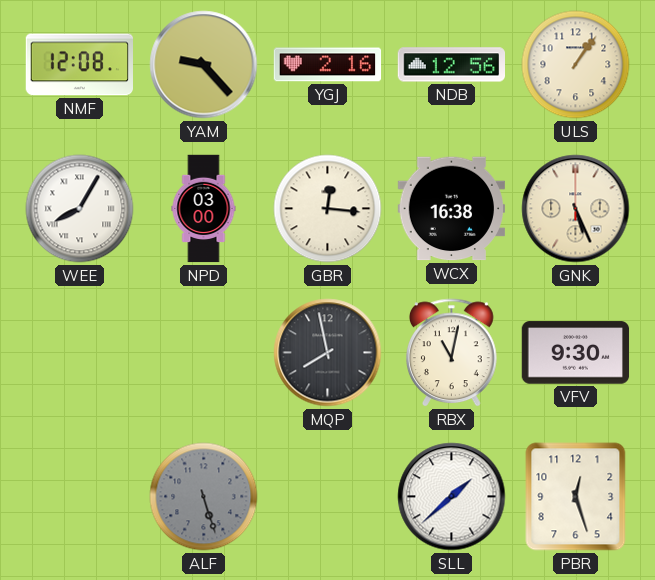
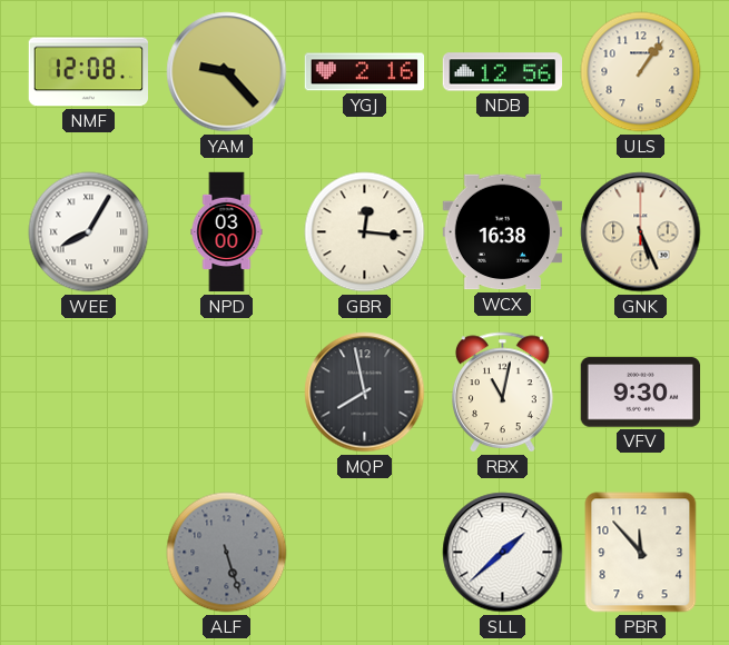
PBR: 12:27 -> 11:53 (641, 553)
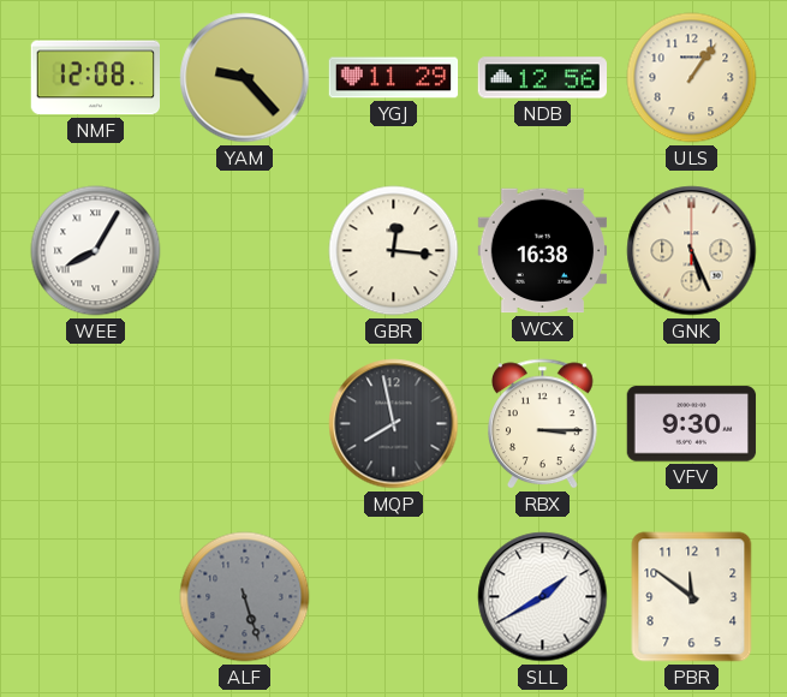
YGJ: 2:16 -> 11:29 (394, 78)
NPD: 03:00 -> none (227, 232)
RBX: 11:02 -> 3:15 (543, 424)
SLL: 1:38 -> 1:40 (543, 597)
PBR: 11:53 -> 11:51 (692, 597)
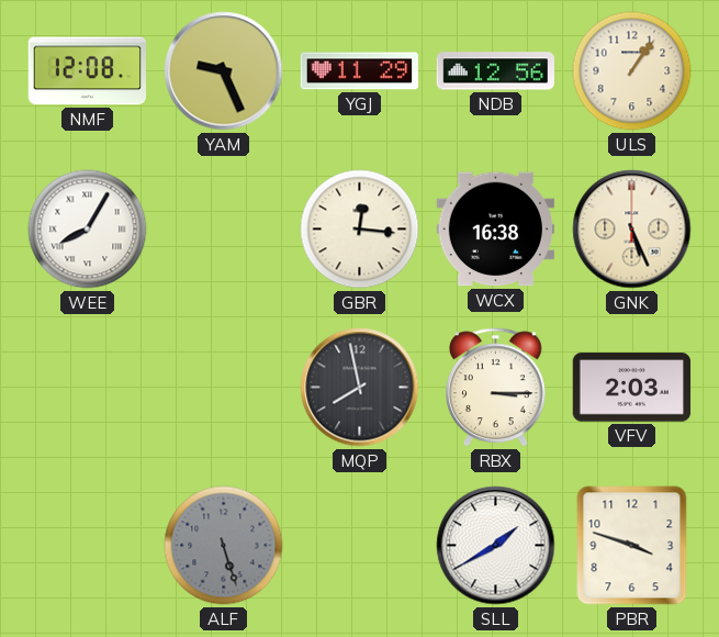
YAM: 9:23 -> 9:26 (224, 71)
VFV: 9:30 -> 2:03 (632, 388)
PBR: 11:51 -> 3:48 (632, 546)
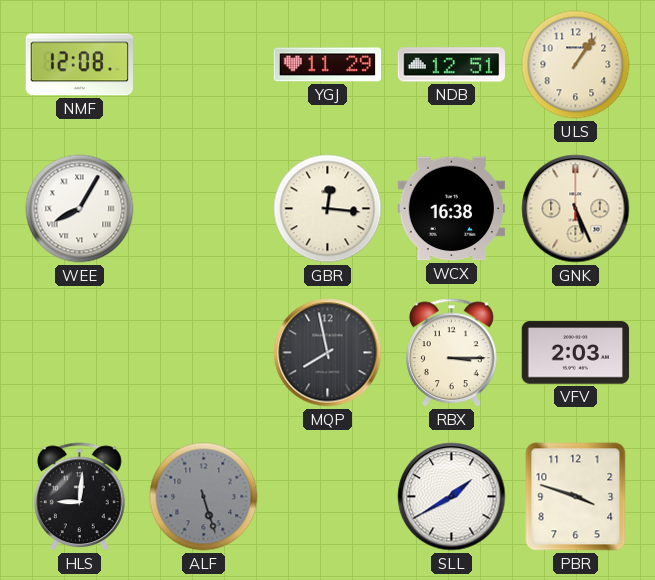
YAM: 9:26 -> none (224, 71)
NDB: 12:56 -> 12:51 (452, 65)
HLS: none -> 9:01 (80, 497)
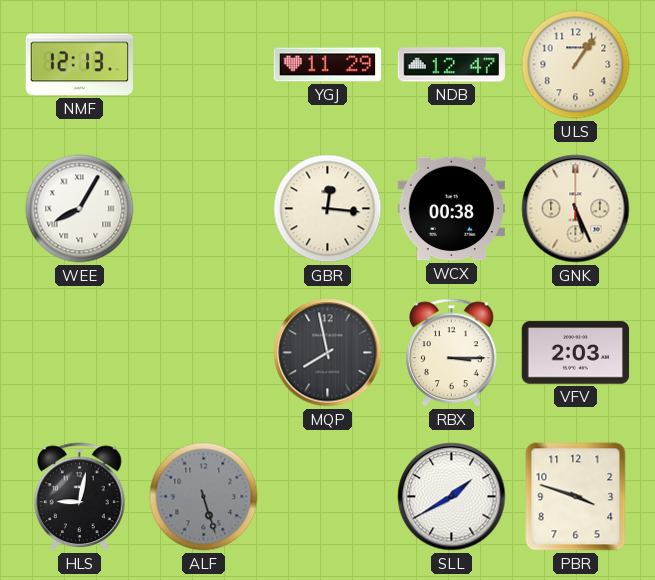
NMF: 12:08 -> 12:13 (79, 65)
NDB: 12:51 -> 12:47 (452, 65)
WCX: 16:38 -> 00:38 (452, 209)
HLS: 9:01 -> 9:02 (80, 497)
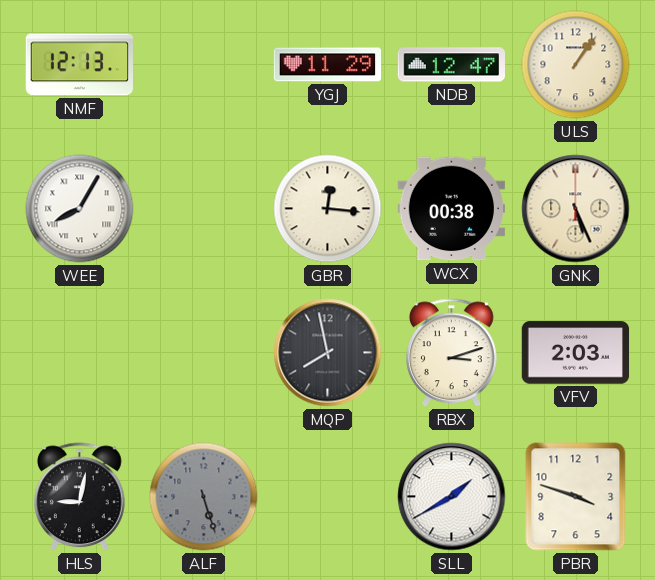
RBX: 3:15 -> 3:12 (452, 353)
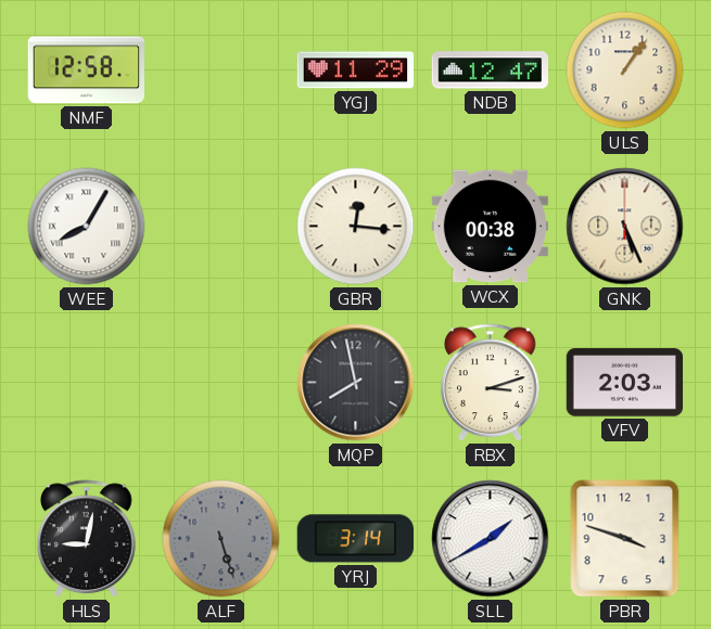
NMF: 12:13 -> 12:58 (86, 70)
YRJ: none -> 3:14 (355, 539)
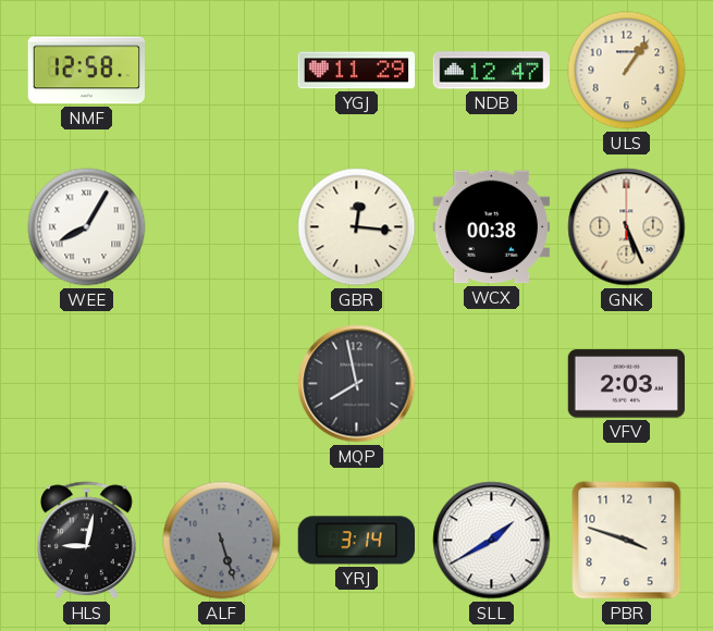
RBX: 3:12 -> none (491, 383)
